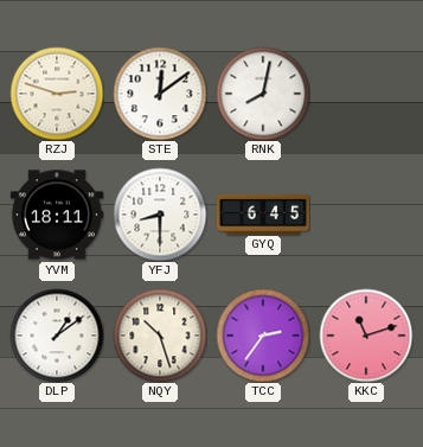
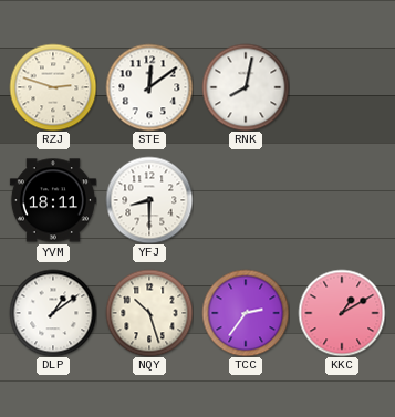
GYQ: 6:45 -> none (263, 213)
KKC: 11:12 -> 1:10 (342, 313)
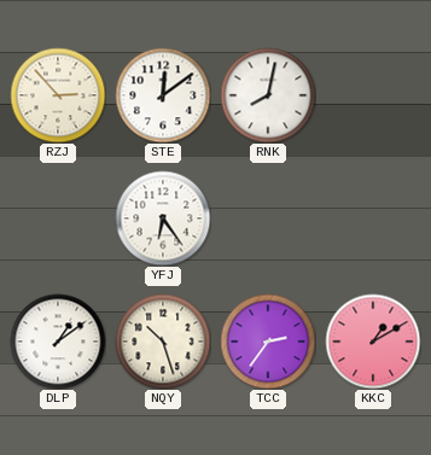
RZJ: 2:48 -> 2:53 (58, 95)
YVM: 18:11 -> none (53, 200)
YFJ: 8:30 -> 6:24 (163, 218)
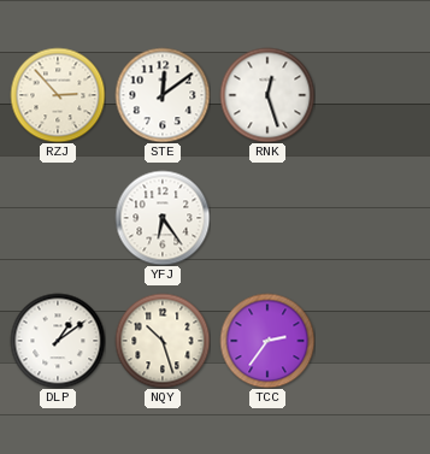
RNK: 8:02 -> 12:27 (267, 95)
KKC: 1:10 -> none (373, 342)
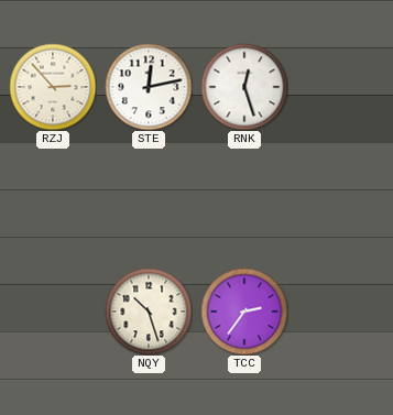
STE: 12:09 -> 12:13 (149, 87)
YFJ: 6:24 -> none (163, 218)
DLP: 1:09 -> none (58, 341)
